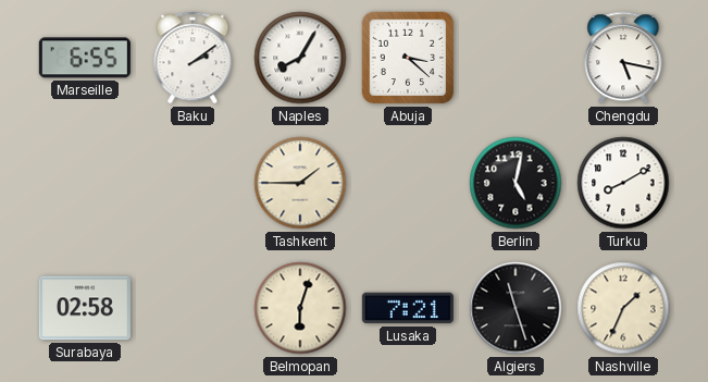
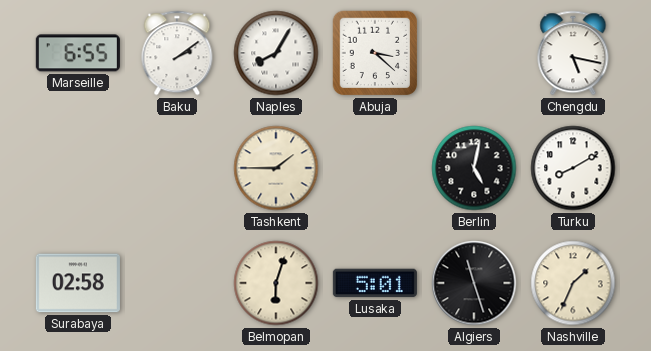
Lusaka: 7:21 -> 5:01 (375, 283)
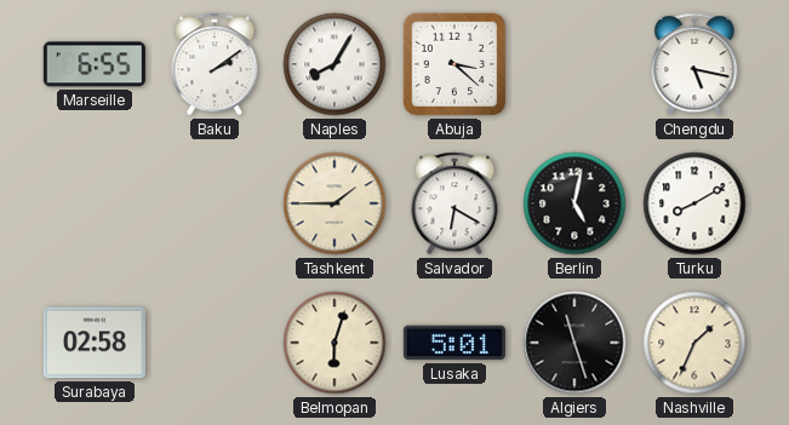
Salvador: none -> 6:20 (454, 203)
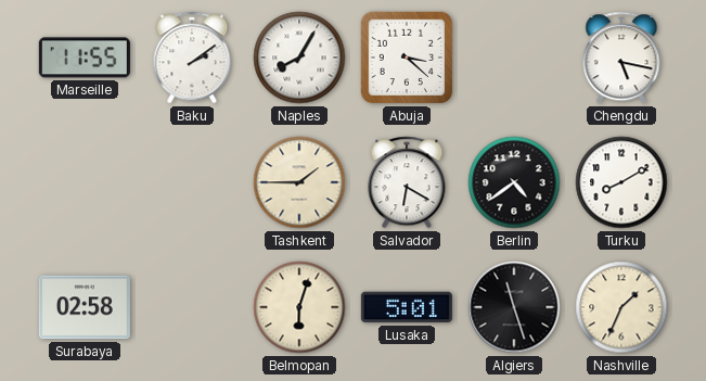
Marseille: 6:55 -> 11:55 (85, 58)
Berlin: 5:02 -> 4:39 (514, 182)
